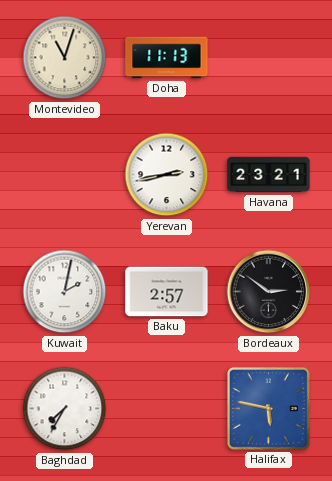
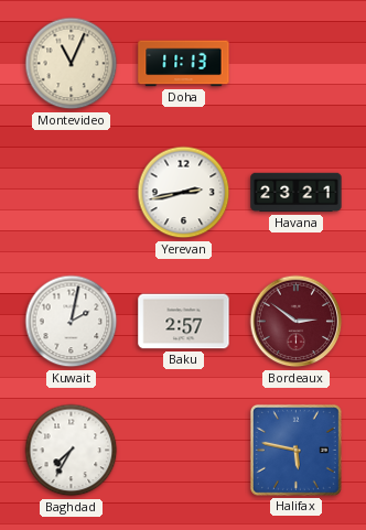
Montevideo: 11:03 -> 11:04 (72, 64)
Bordeaux dial: black -> burgundy (297, 322)
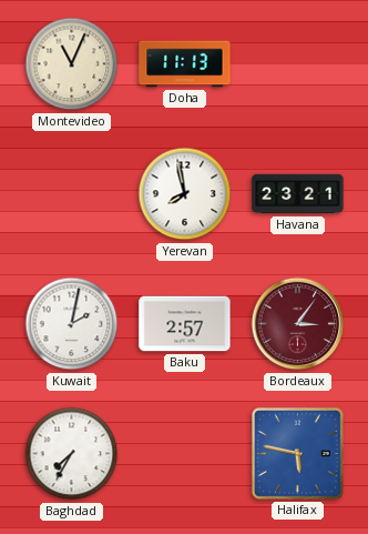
Yerevan: 2:43 -> 7:58 (185, 194)
Bordeaux: 2:51 -> 3:06 (298, 324)
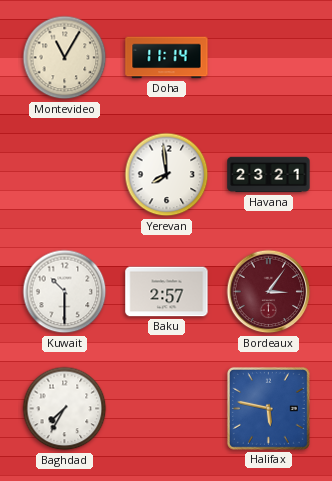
Montevideo: 11:04 -> 11:05 (65, 58)
Doha: 11:13 -> 11:14 (167, 58)
Yerevan: 7:58 -> 7:59 (167, 175)
Kuwait: 2:02 -> 10:30 (65, 292)
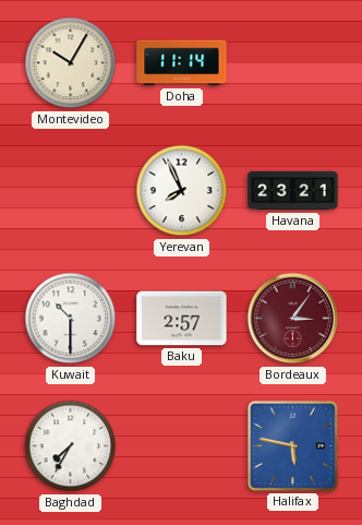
Montevideo: 11:05 -> 10:05 (71, 63)
Yerevan: 7:59 -> 7:56 (182, 191)
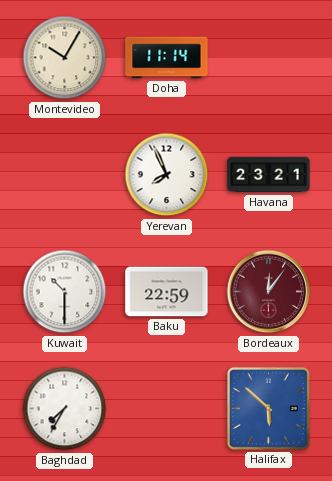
Baku: 2:57 -> 22:59 (167, 292)
Bordeaux: 3:06 -> 12:06 (269, 292)
Halifax: 5:47 -> 5:52 (268, 408)
